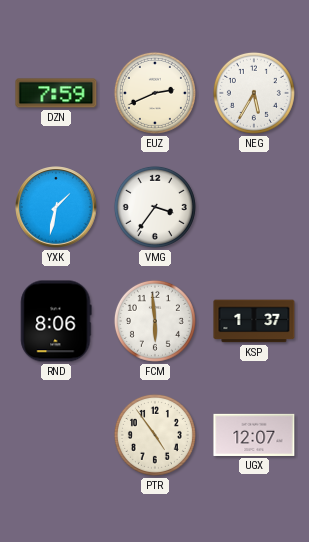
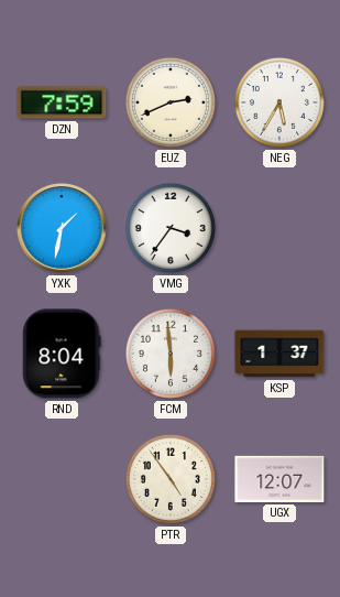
RND: 8:06 -> 8:04 (62, 354)
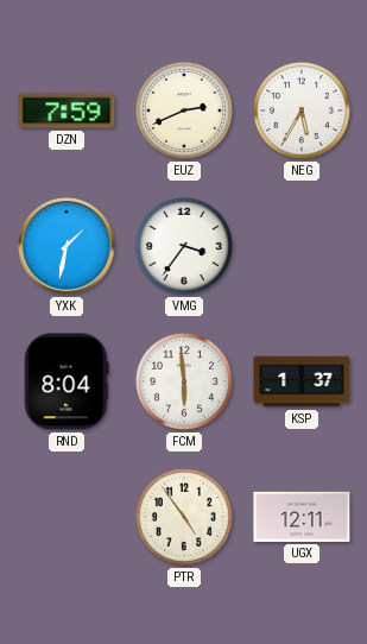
UGX: 12:07 -> 12:11 (302, 517)
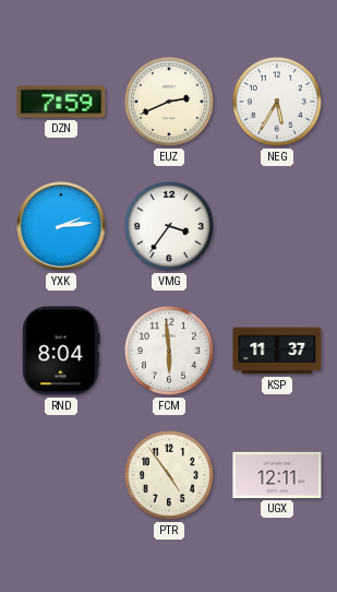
YXK: 1:32 -> 2:14 (62, 227)
KSP: 1:37 -> 11:37 (277, 351)
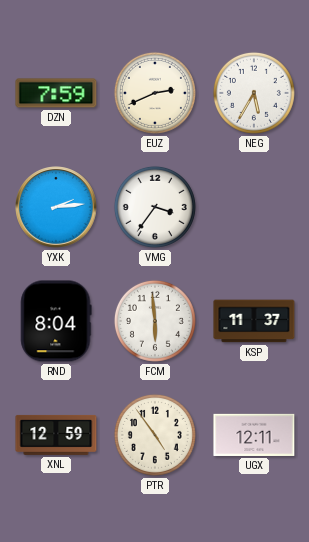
XNL: none -> 12:59 (56, 435)
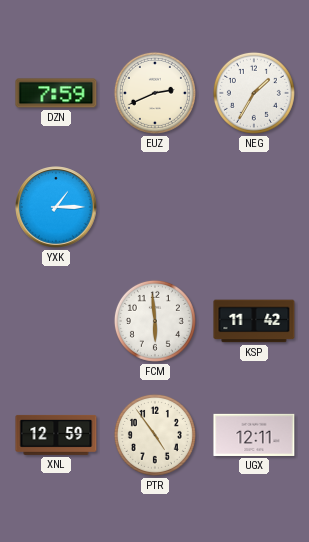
NEG: 5:35 -> 1:35 (254, 93)
YXK: 2:14 -> 1:15 (57, 208)
VMG: 3:36 -> none (155, 207)
RND: 8:04 -> none (56, 321)
KSP: 11:37 -> 11:42 (254, 321)
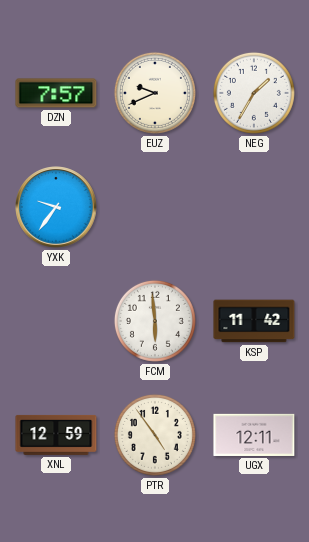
DZN: 7:59 -> 7:57 (56, 93)
EUZ: 2:41 -> 9:41 (155, 93)
YXK: 1:15 -> 9:36 (57, 208)
